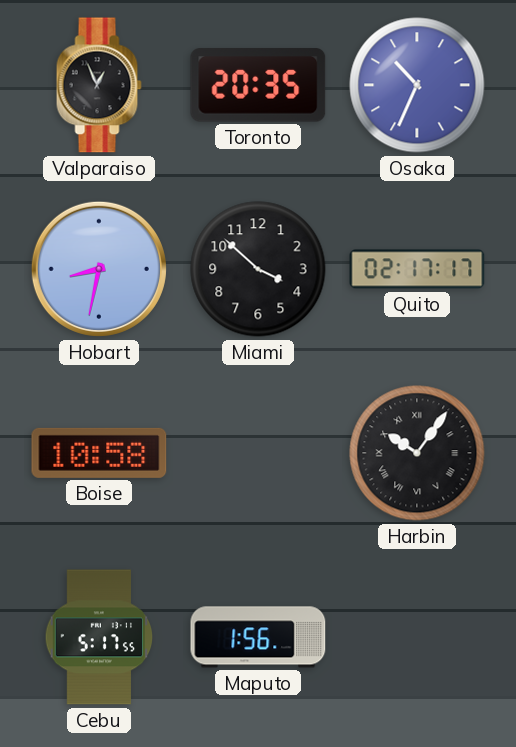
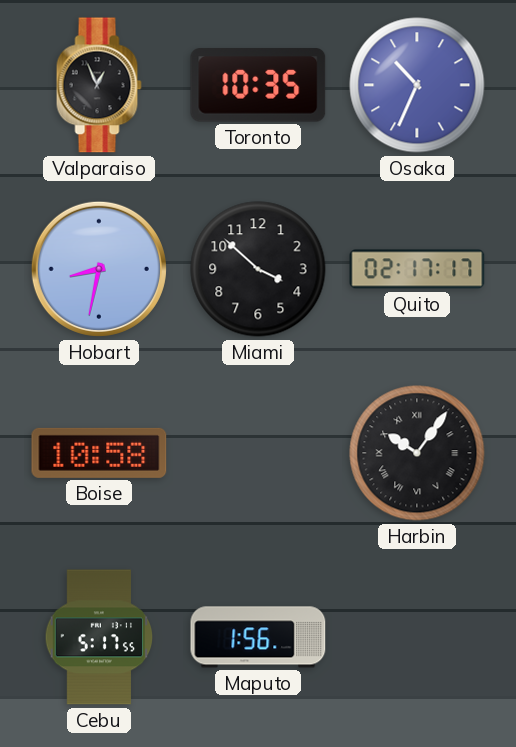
Toronto: 20:35 -> 10:35 (258, 85)
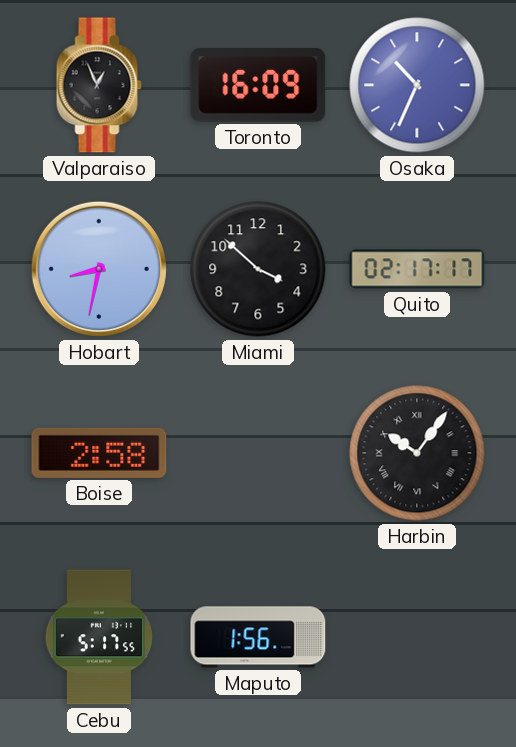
Toronto: 10:35 -> 16:09 (258, 85)
Boise: 10:58 -> 2:58 (99, 453)
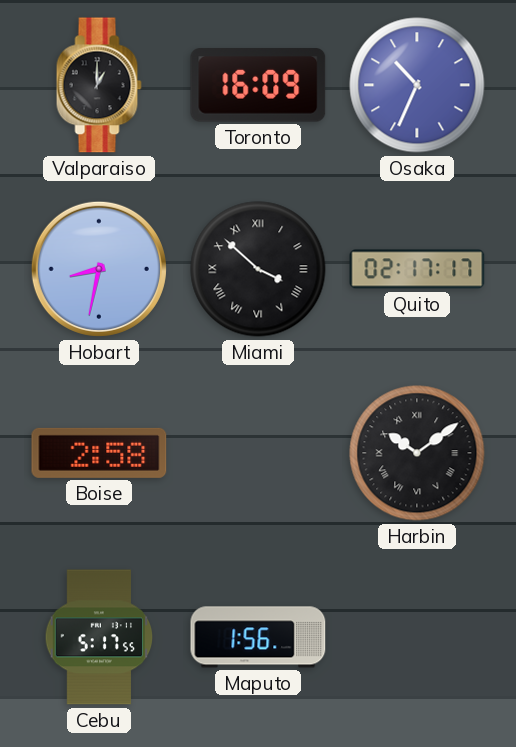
Valparaiso: 12:56 -> 1:00 (99, 85)
Miami numerals: Arabic -> Roman (258, 269)
Harbin: 10:06 -> 10:09 (417, 453)
